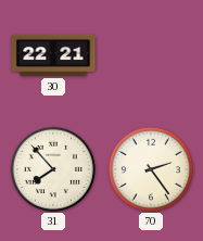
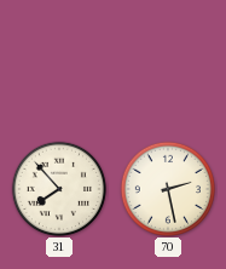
30: 22:21 -> none (53, 55)
70: 2:24 -> 2:28 (167, 188)
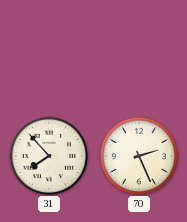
70: 2:28 -> 2:26 (138, 155)
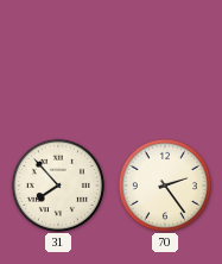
70: 2:26 -> 2:24 (164, 184)
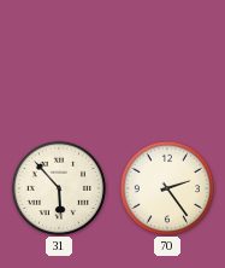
31: 7:53 -> 5:53 (58, 187)
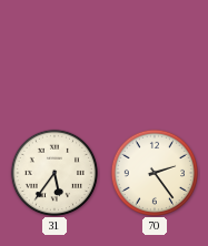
31: 5:53 -> 5:36 (53, 172)
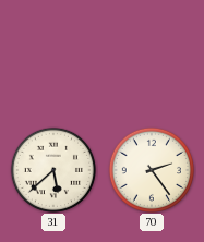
31: 5:36 -> 5:38 (52, 169)
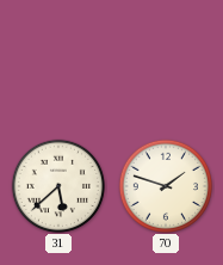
70: 2:24 -> 1:48 (165, 185)
